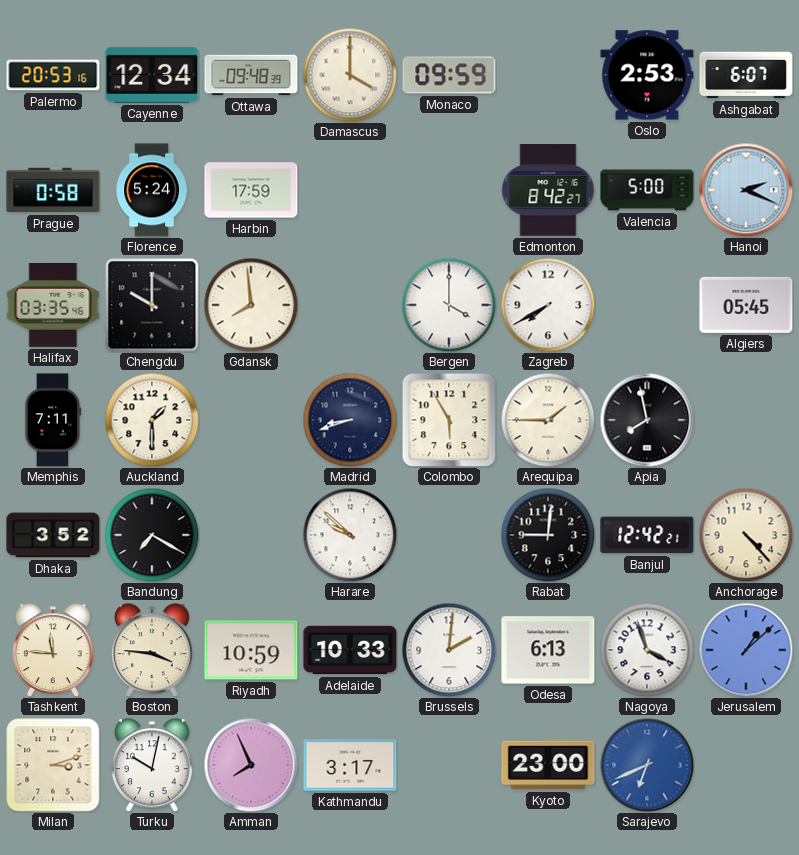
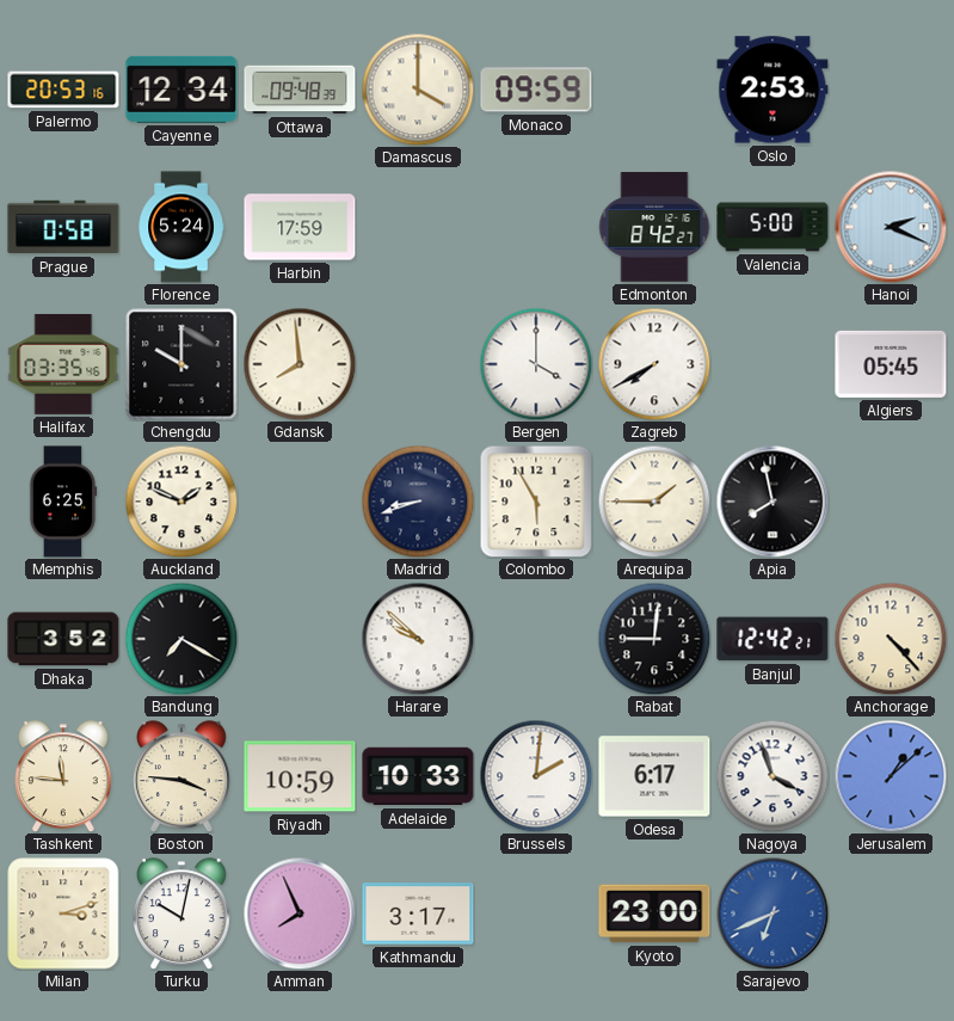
Ashgabat: 6:07 -> none (746, 75)
Memphis: 7:11 -> 6:25 (63, 502)
Auckland: 1:30 -> 1:49 (181, 502)
Odesa: 6:13 -> 6:17 (654, 776)
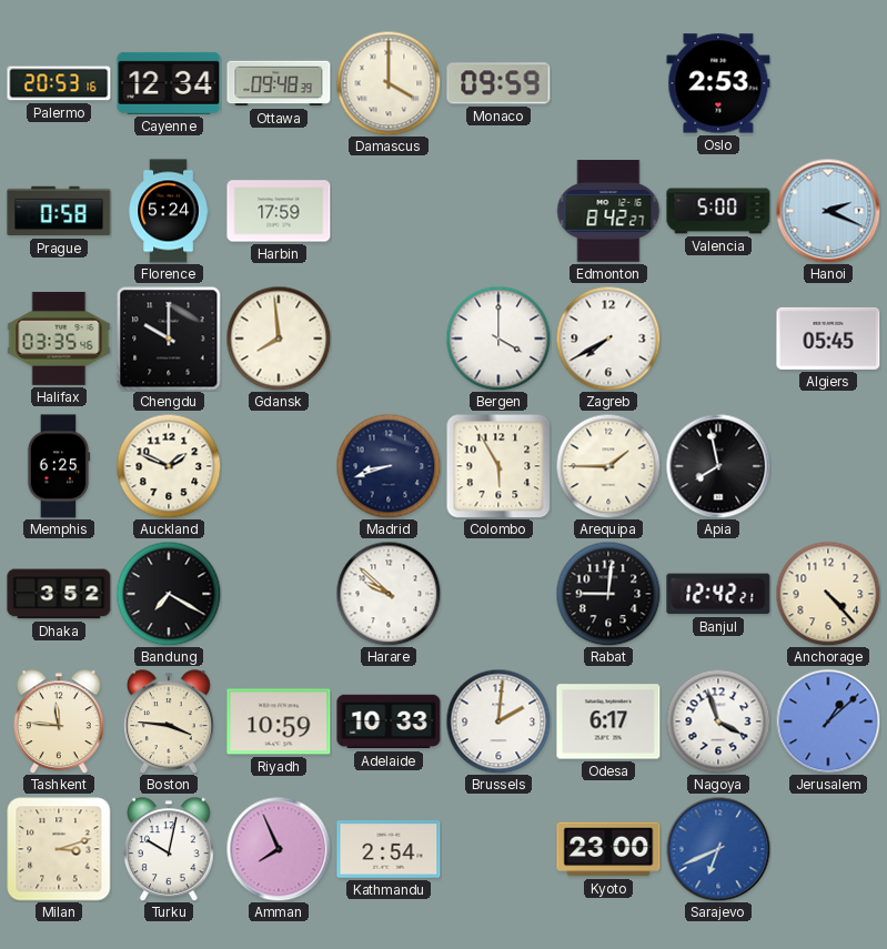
Kathmandu: 3:17 -> 2:54 (389, 849)
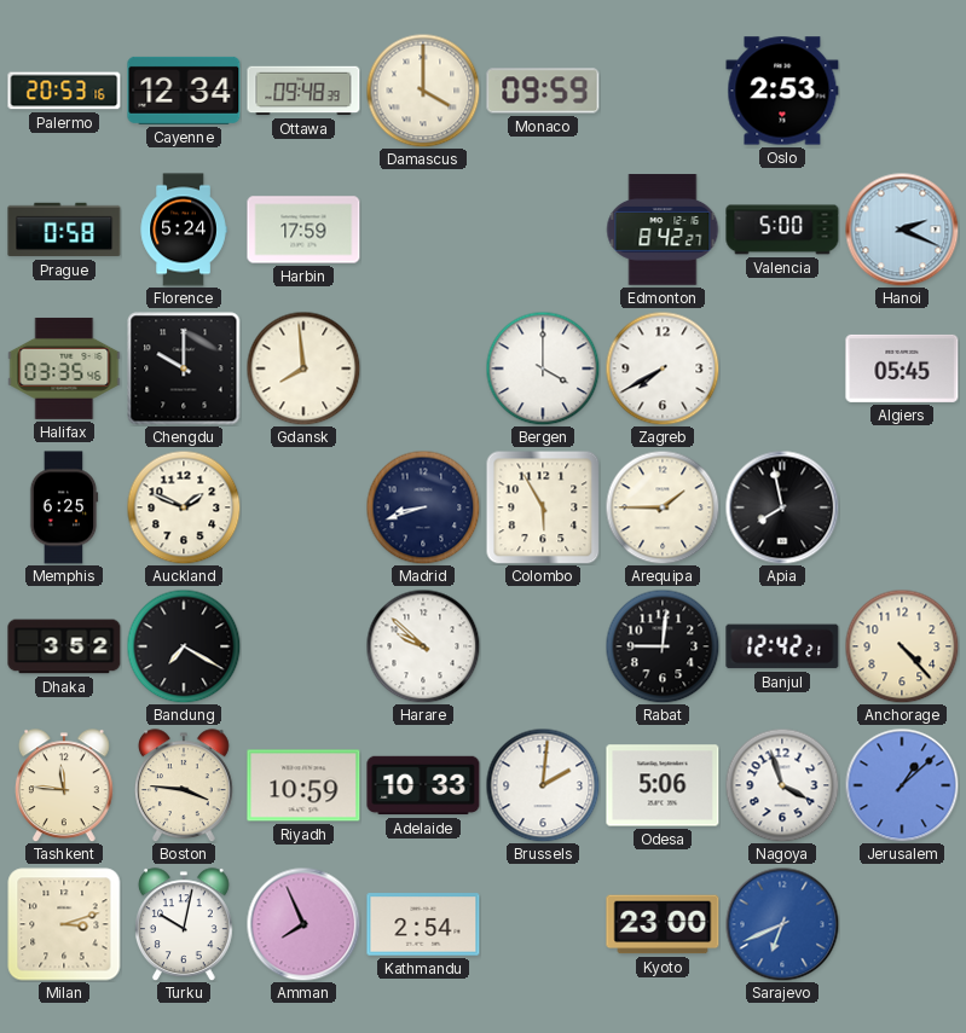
Odesa: 6:17 -> 5:06 (663, 785)
